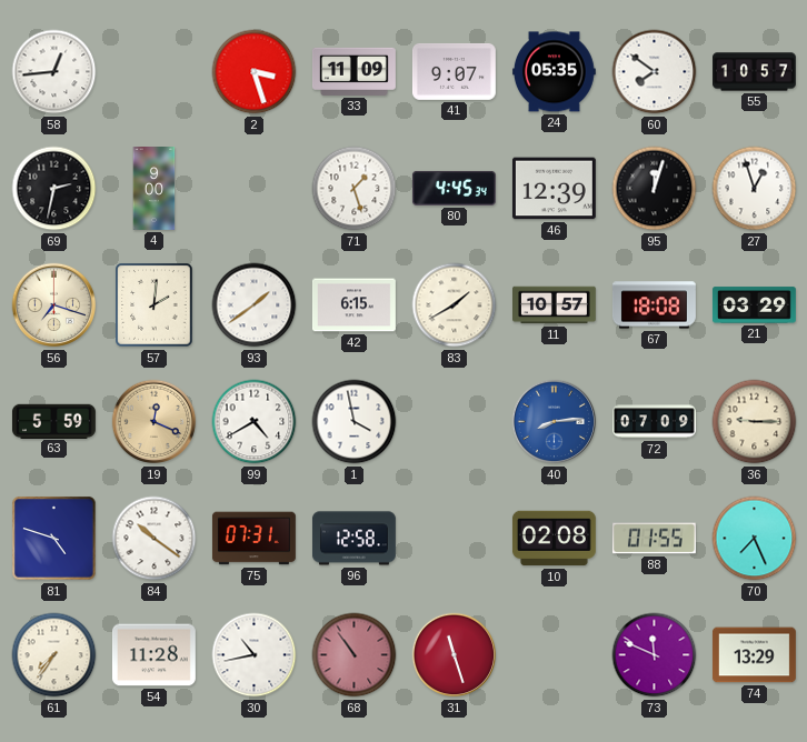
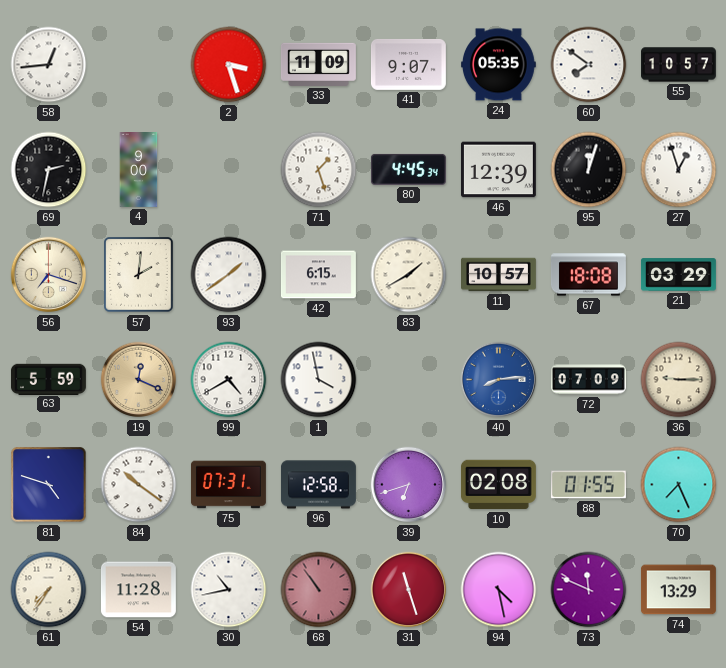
39: none -> 6:42 (409, 485)
94: none -> 4:28 (499, 590)
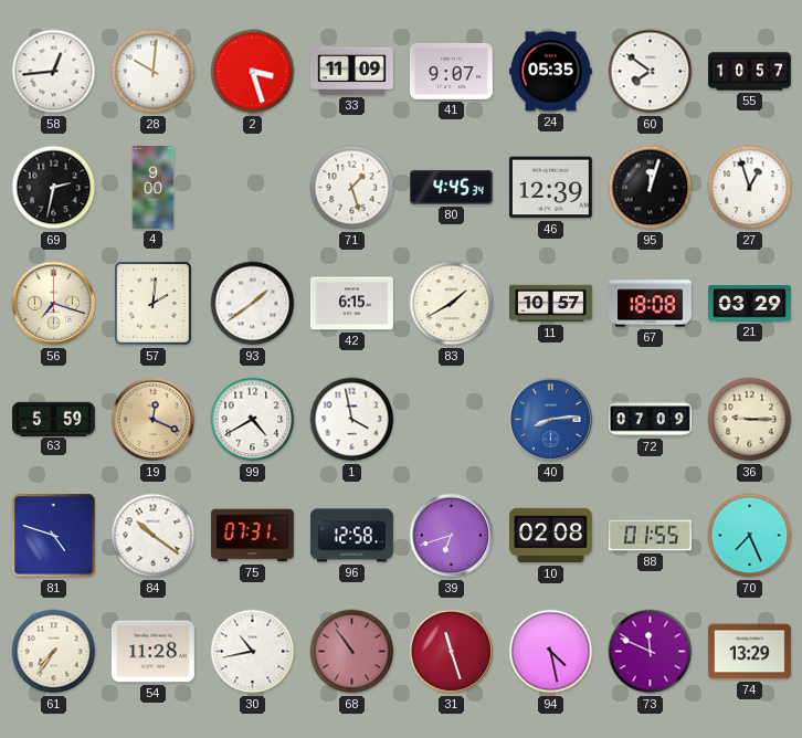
28: none -> 10:01 (154, 72)
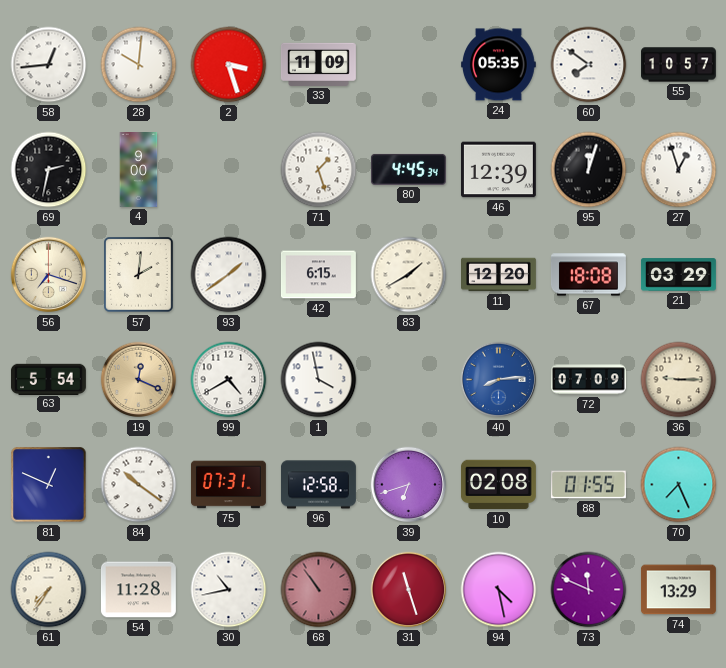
41: 9:07 -> none (451, 71)
11: 10:57 -> 12:20 (499, 275)
63: 5:59 -> 5:54 (48, 379)
81: 4:48 -> 12:49 (49, 485)
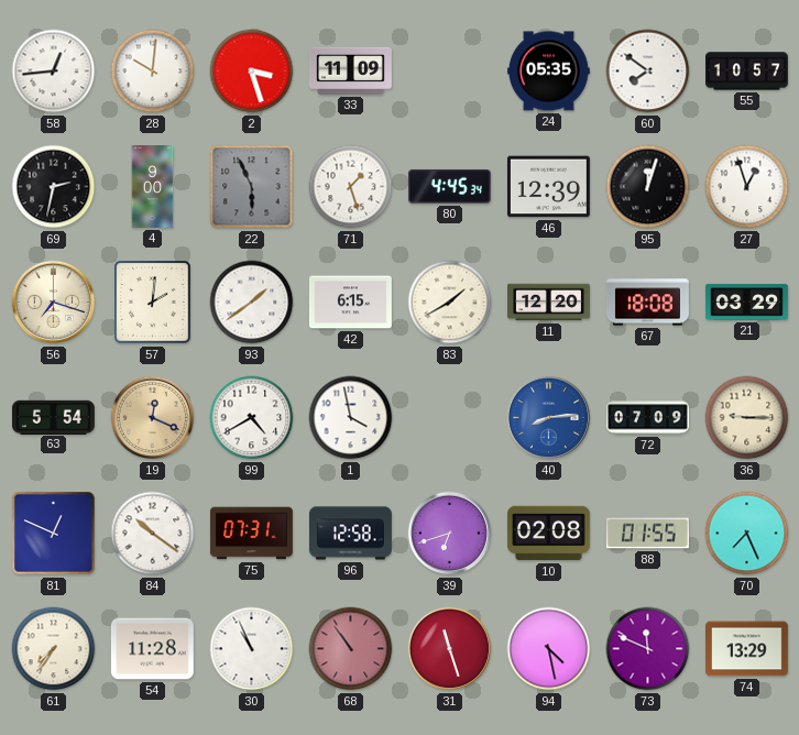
22: none -> 5:56 (252, 187)
30: 10:43 -> 10:56 (252, 649)
